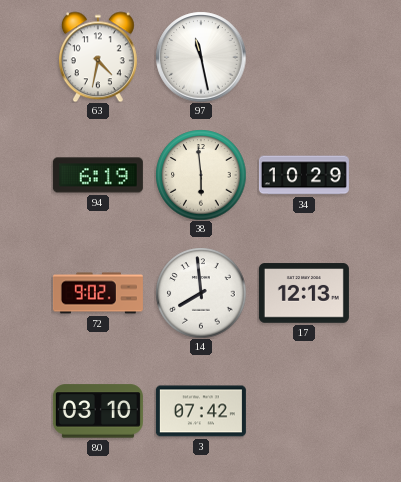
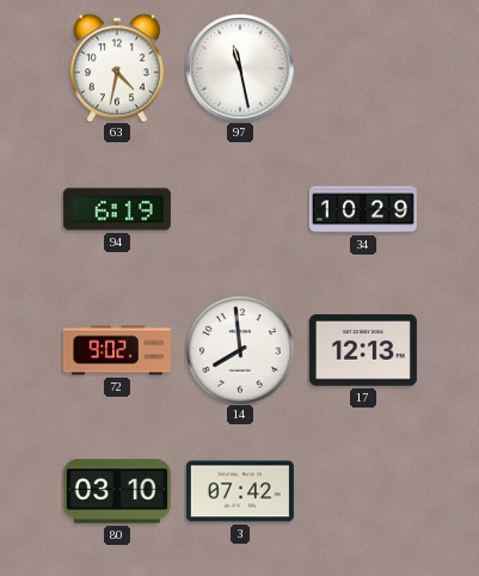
38: 5:59 -> none (201, 175)
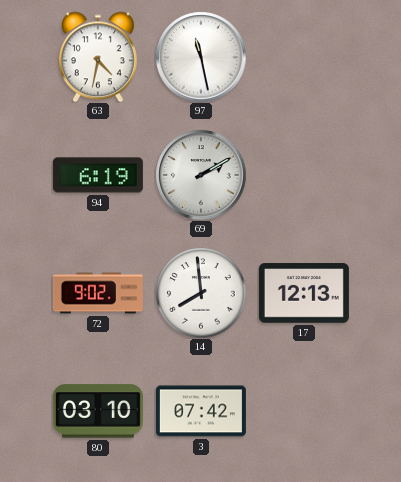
69: none -> 2:10 (201, 175)
34: 10:29 -> none (363, 209)
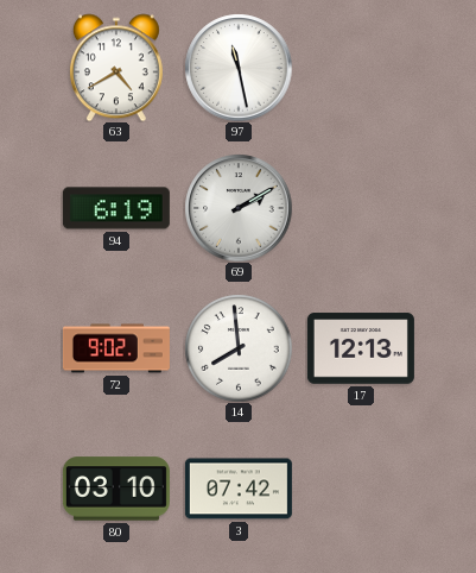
63: 4:32 -> 4:40 (116, 68)
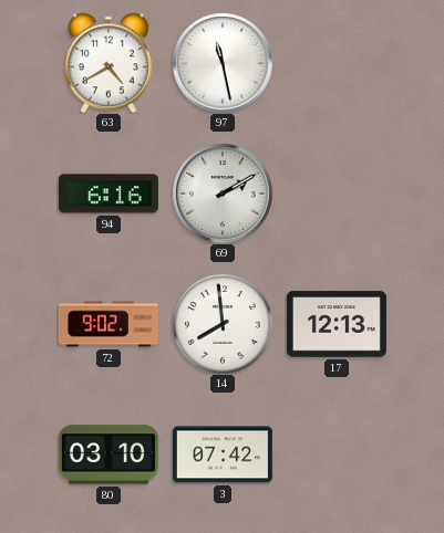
94: 6:19 -> 6:16 (109, 194)
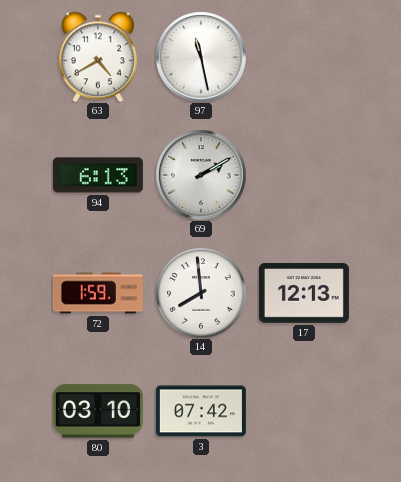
94: 6:16 -> 6:13 (98, 175)
72: 9:02 -> 1:59 (98, 293)
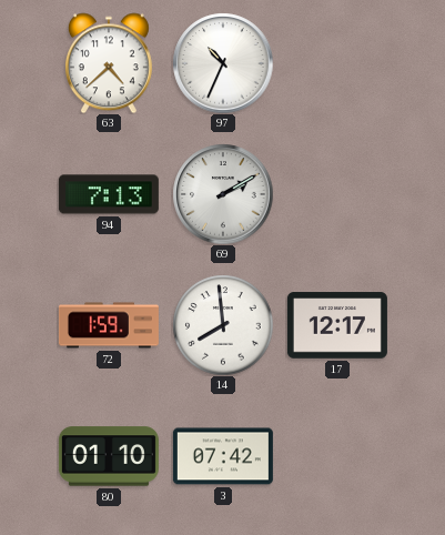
63: 4:40 -> 4:38 (109, 63)
97: 11:28 -> 10:34 (223, 63)
94: 6:13 -> 7:13 (109, 194)
17: 12:13 -> 12:17 (337, 325)
80: 03:10 -> 01:10 (109, 456)
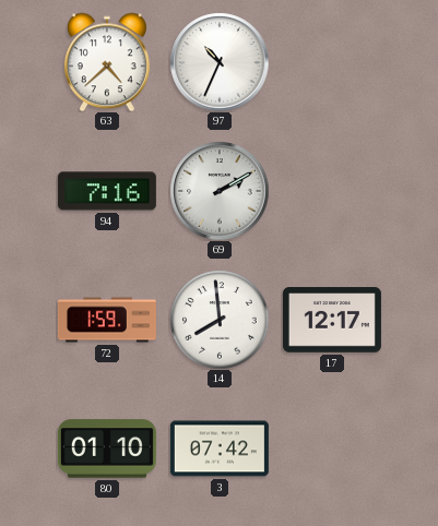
94: 7:13 -> 7:16 (107, 191)
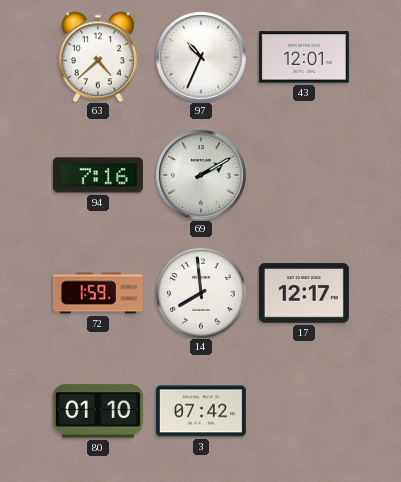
43: none -> 12:01 (304, 57)
